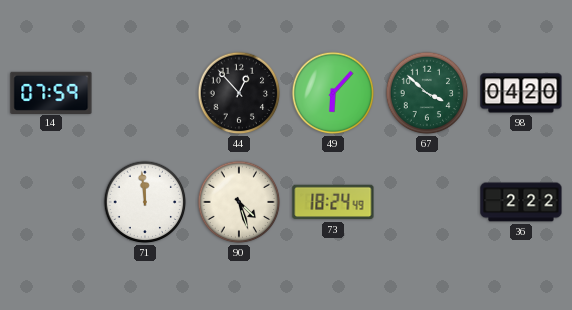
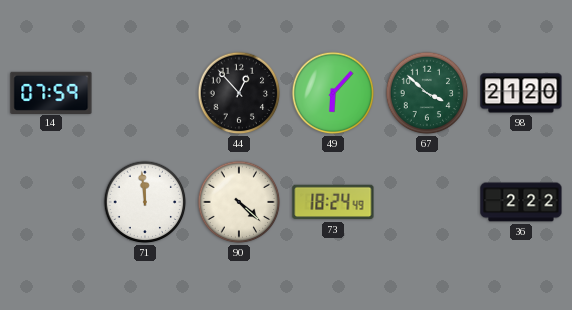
98: 04:20 -> 21:20 (521, 93)
90: 4:27 -> 4:22 (239, 202)
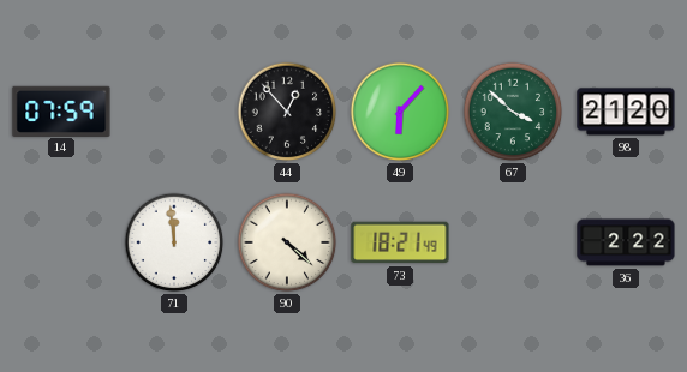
73: 18:24 -> 18:21 (400, 242)
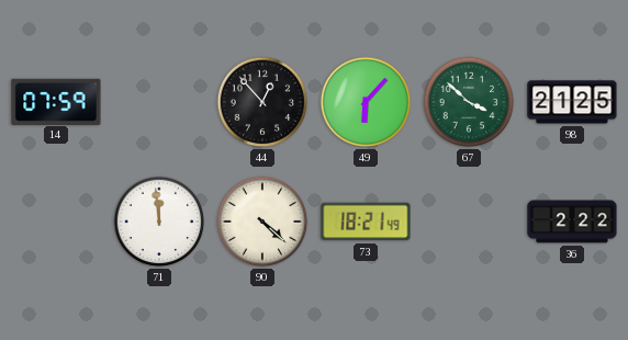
98: 21:20 -> 21:25 (572, 102)
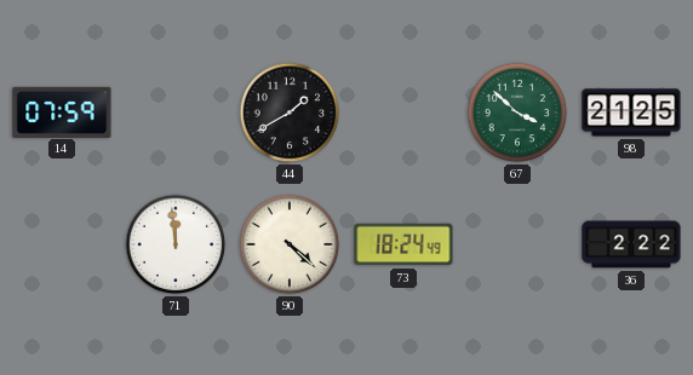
44: 12:53 -> 1:40 (290, 112)
49: 6:07 -> none (366, 102)
73: 18:21 -> 18:24 (403, 244)
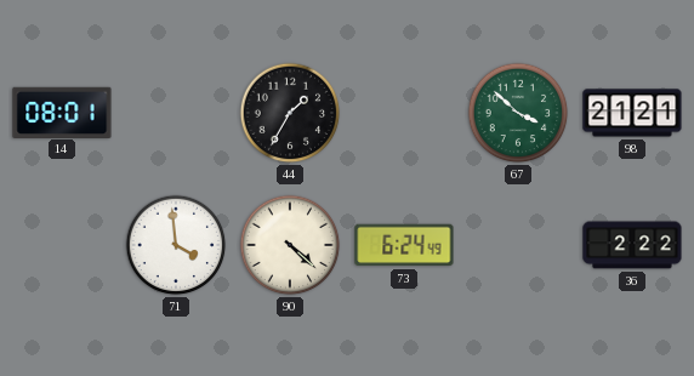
14: 07:59 -> 08:01 (62, 112)
44: 1:40 -> 1:35 (290, 113)
98: 21:25 -> 21:21 (632, 113)
71: 11:59 -> 3:59 (176, 245)
73: 18:24 -> 6:24 (404, 245)
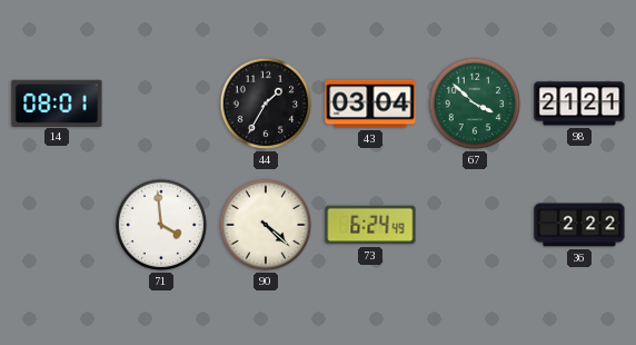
43: none -> 03:04 (370, 103)
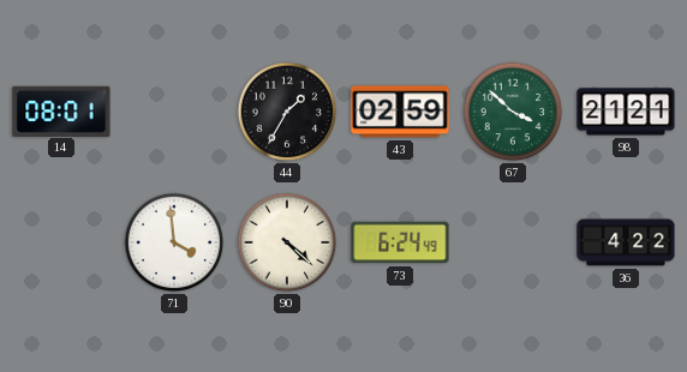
43: 03:04 -> 02:59 (400, 112)
36: 2:22 -> 4:22 (626, 242)
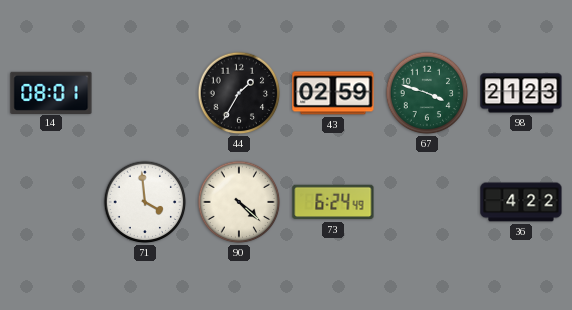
67: 3:52 -> 3:48 (427, 93)
98: 21:21 -> 21:23 (521, 93)
